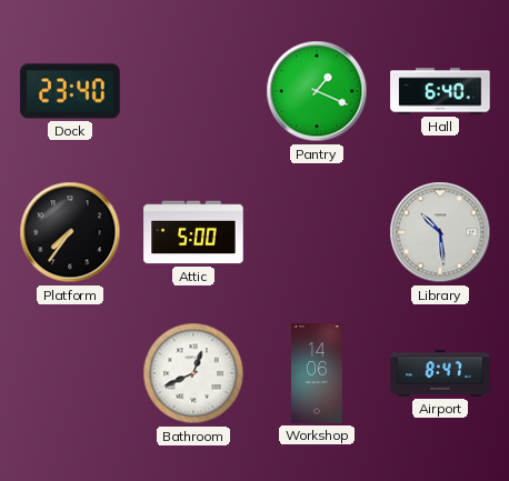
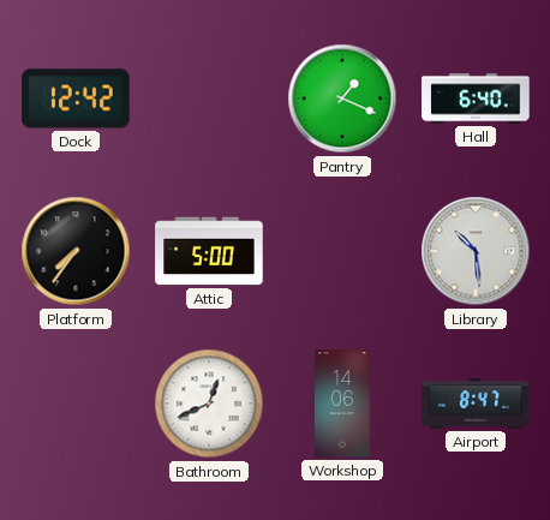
Dock: 23:40 -> 12:42 (76, 98)
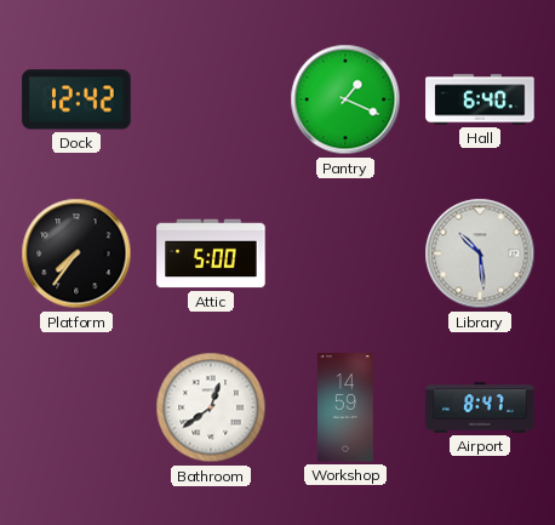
Bathroom: 12:41 -> 12:39 (211, 407)
Workshop: 14:06 -> 14:59 (345, 407)
